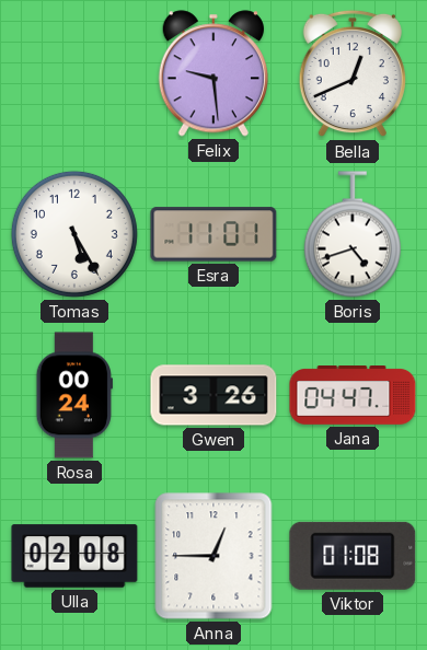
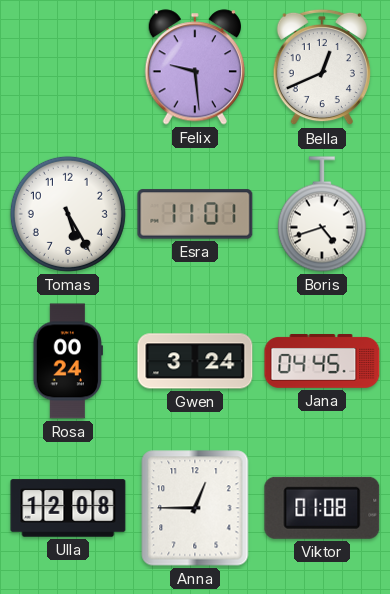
Gwen: 3:26 -> 3:24 (195, 361)
Jana: 04:47 -> 04:45 (322, 362)
Ulla: 02:08 -> 12:08 (68, 508)
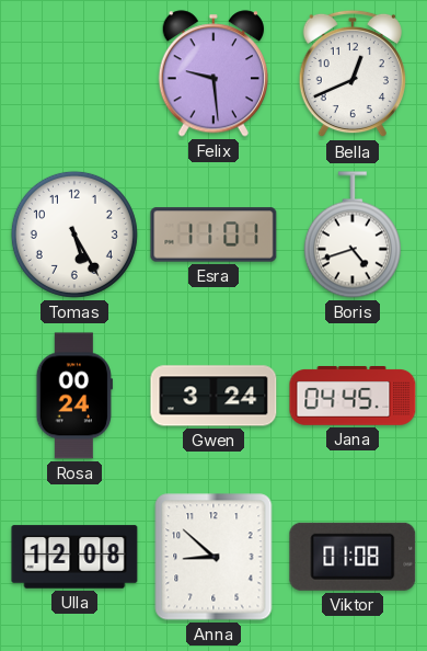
Anna: 12:45 -> 8:52 (214, 557)
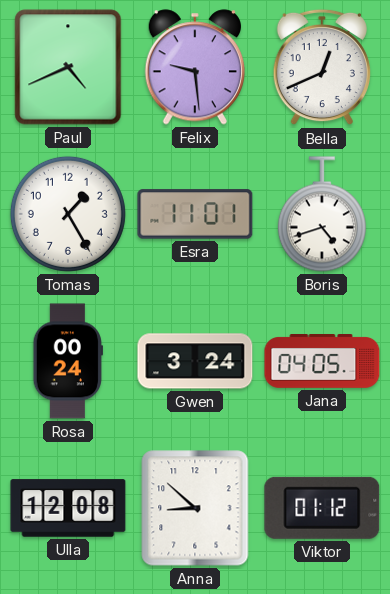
Paul: none -> 4:41 (68, 67)
Tomas: 5:25 -> 1:25 (68, 214)
Jana: 04:45 -> 04:05 (322, 362)
Viktor: 01:08 -> 01:12 (322, 508)
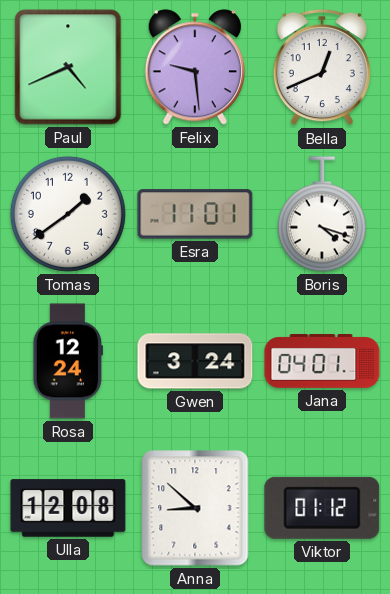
Tomas: 1:25 -> 1:39 (68, 214)
Boris: 4:42 -> 4:18 (322, 214)
Rosa: 00:24 -> 12:24 (68, 361)
Jana: 04:05 -> 04:01 (322, 362)
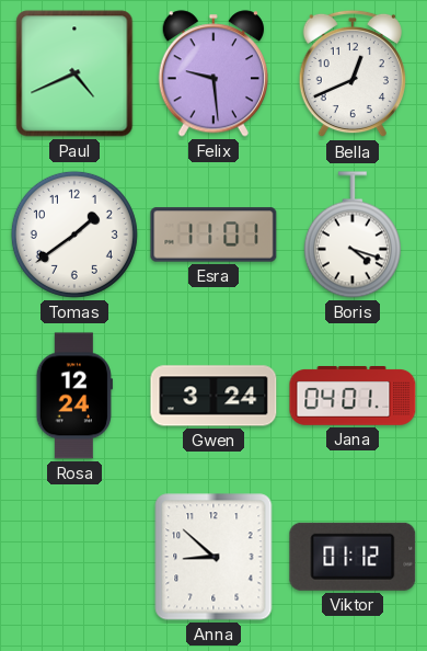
Ulla: 12:08 -> none (68, 508)
